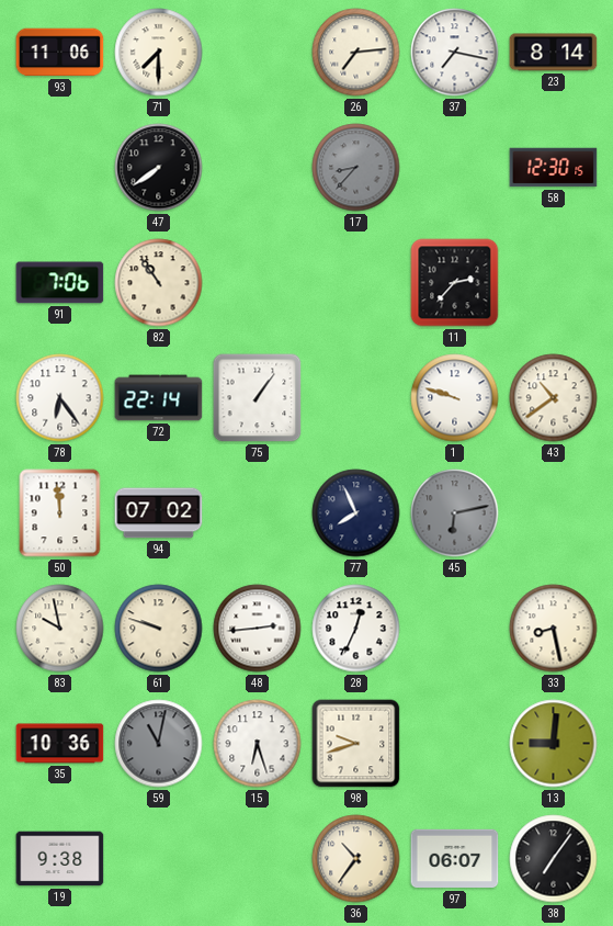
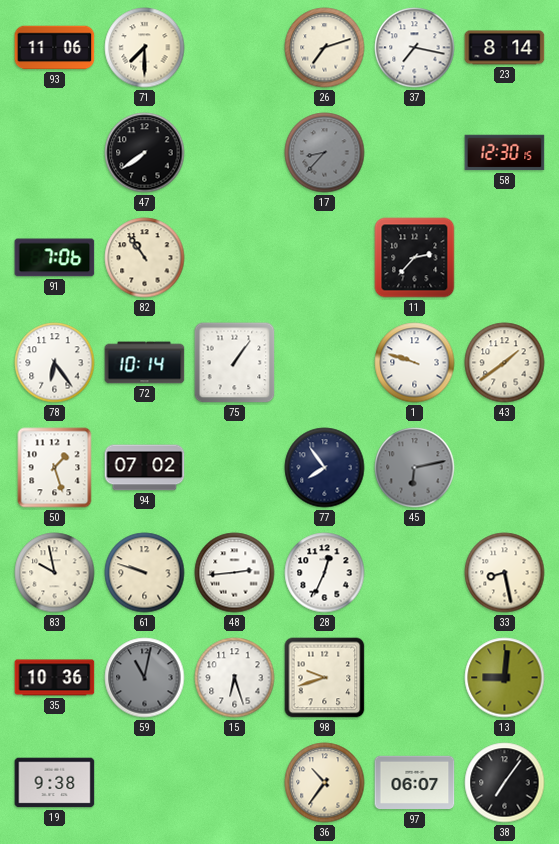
26: 7:14 -> 7:12 (325, 48)
72: 22:14 -> 10:14 (145, 363)
43: 10:39 -> 1:39 (505, 363)
50: 11:59 -> 1:27 (55, 468)
77: 7:56 -> 7:54 (325, 468)
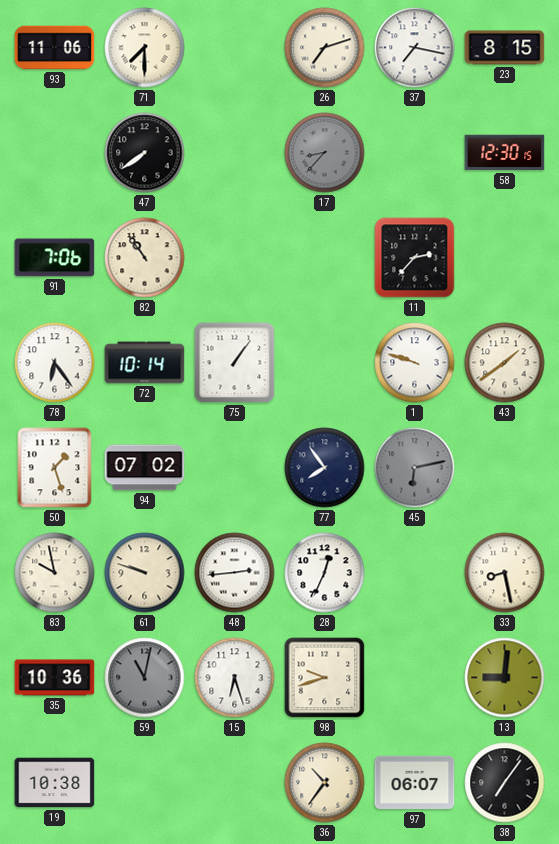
23: 8:14 -> 8:15 (505, 48)
19: 9:38 -> 10:38 (55, 783)
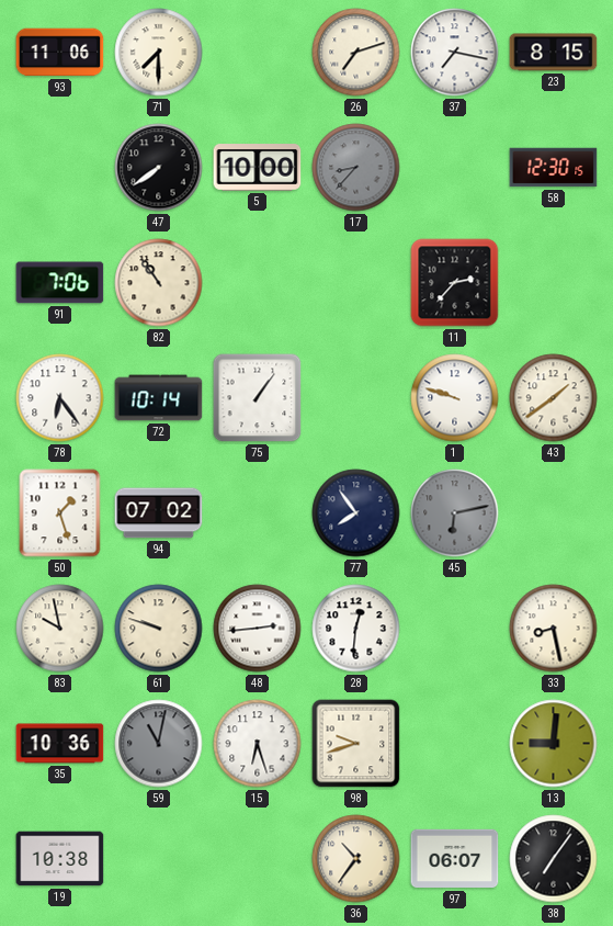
5: none -> 10:00 (258, 168)
28: 12:34 -> 12:31 (356, 629)
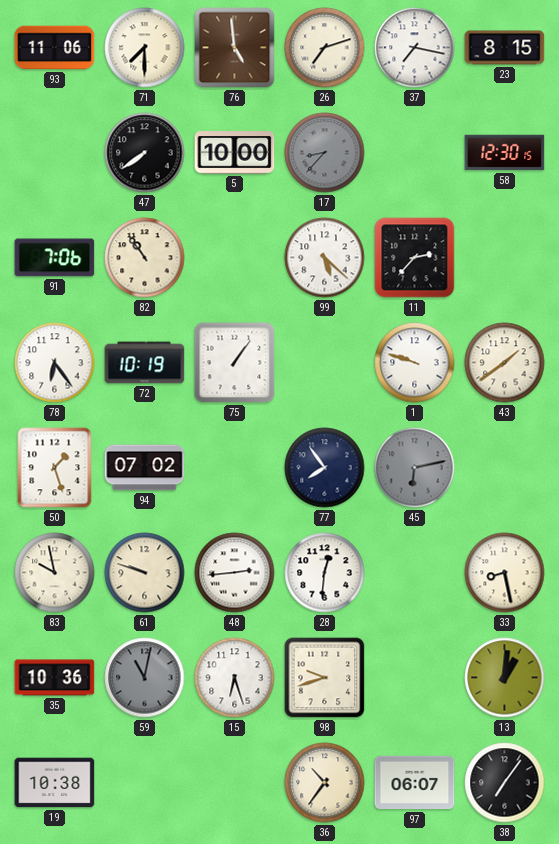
76: none -> 4:59 (235, 48)
99: none -> 5:22 (325, 258)
72: 10:14 -> 10:19 (145, 363)
13: 9:01 -> 1:01 (505, 678)
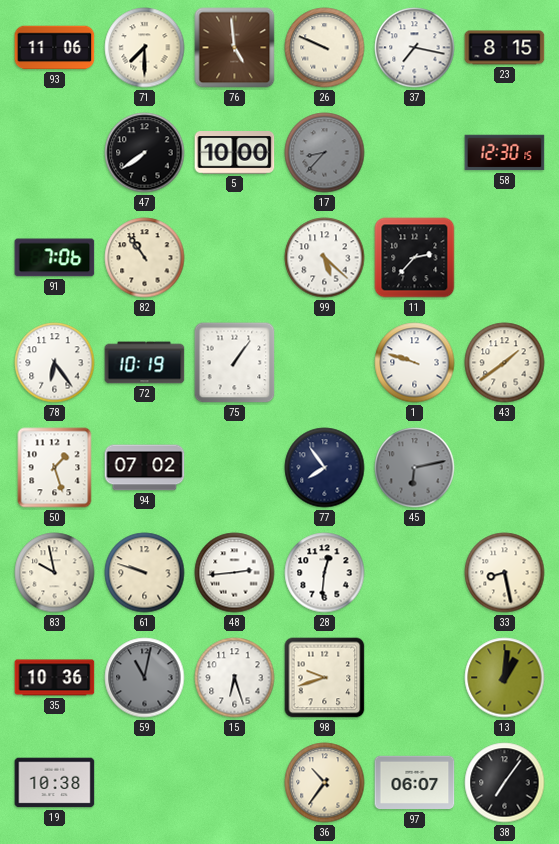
26: 7:12 -> 9:49 (325, 48)
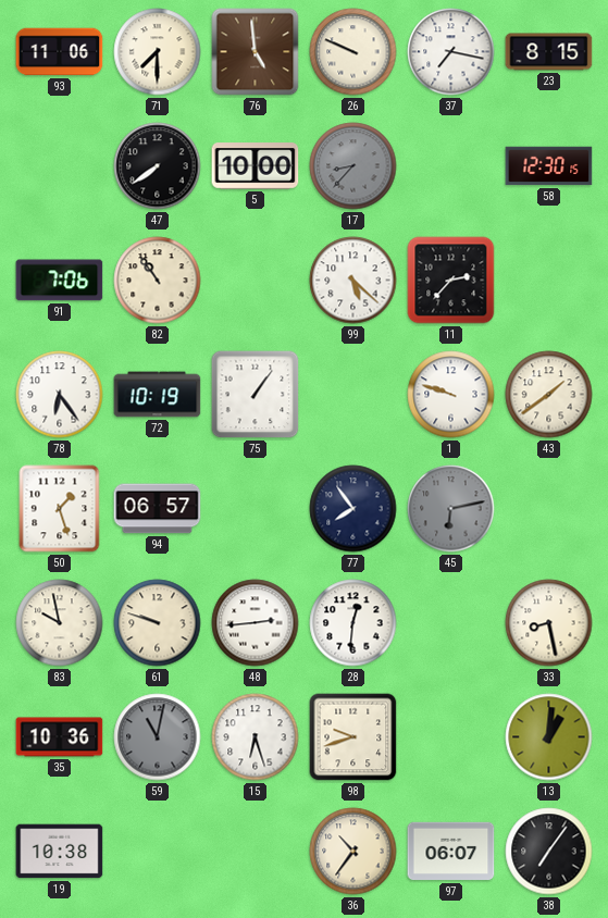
94: 07:02 -> 06:57 (158, 509)
